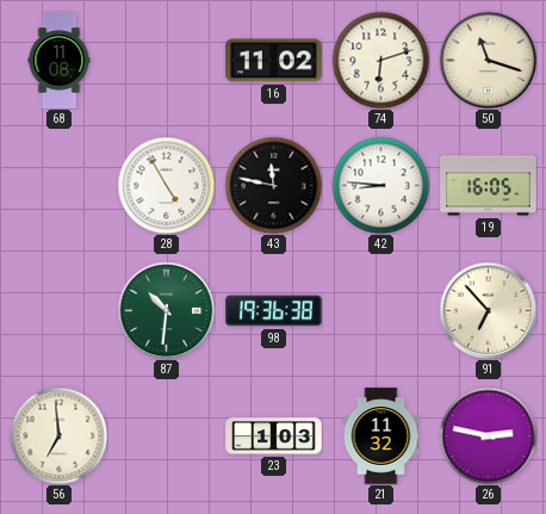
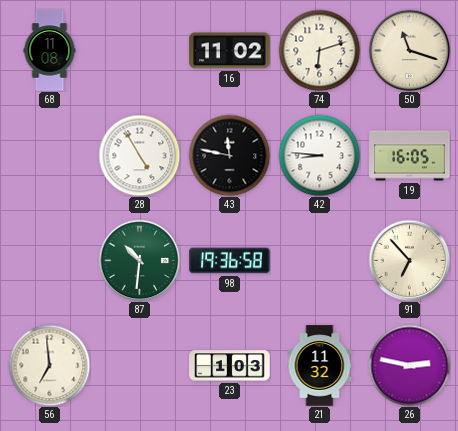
98: 19:36:38 -> 19:36:58 (230, 261)
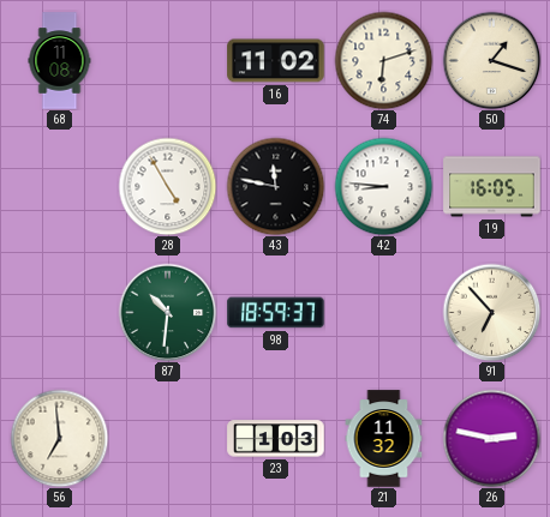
50: 11:18 -> 1:18 (491, 60)
98: 19:36 -> 18:59 (276, 313)
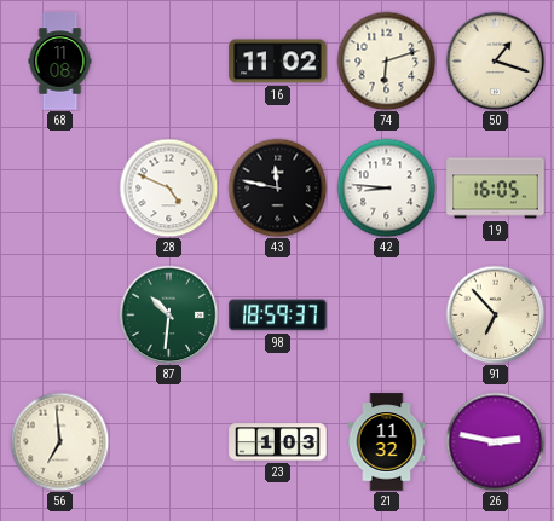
28: 4:55 -> 4:49 (168, 187)
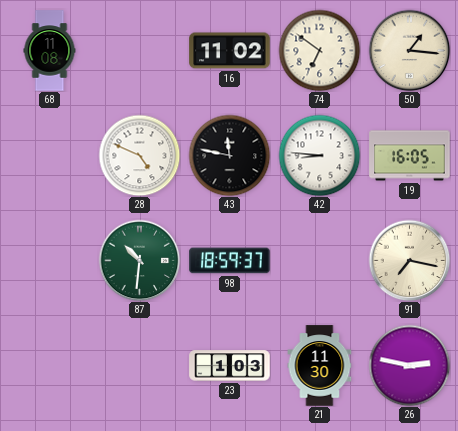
74: 6:12 -> 6:51 (319, 50)
50: 1:18 -> 1:16 (409, 50)
91: 6:53 -> 7:17 (409, 260)
56: 6:59 -> none (59, 441)
21: 11:32 -> 11:30 (320, 366)
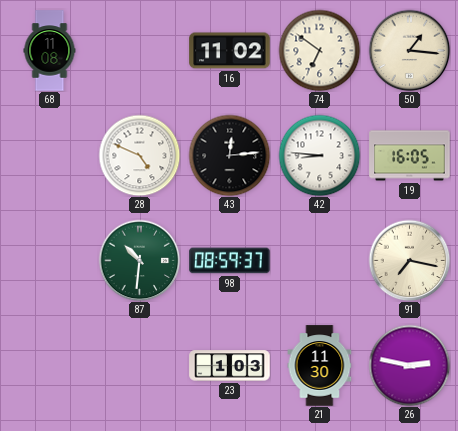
43: 11:47 -> 12:14 (229, 155)
98: 18:59 -> 08:59 (230, 261)
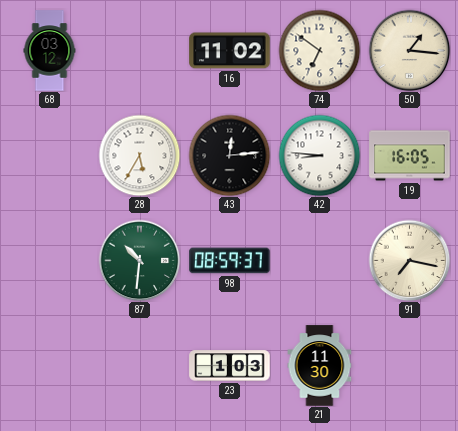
68: 11:08 -> 03:12 (50, 51)
28: 4:49 -> 5:35 (139, 155)
26: 2:47 -> none (409, 365)
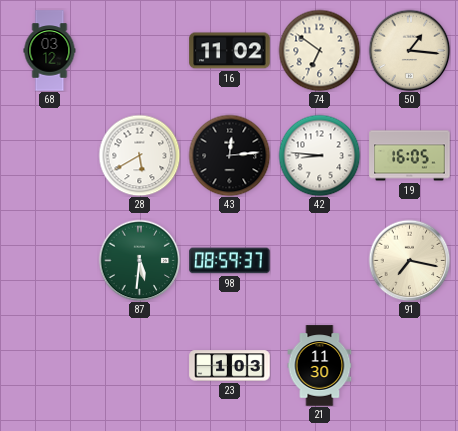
28: 5:35 -> 5:40 (139, 155)
87: 10:31 -> 5:31 (139, 260)
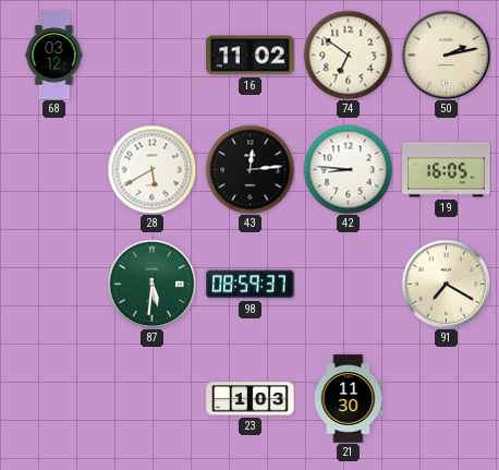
50: 1:16 -> 2:13 (446, 55)
91: 7:17 -> 7:20 (446, 284)
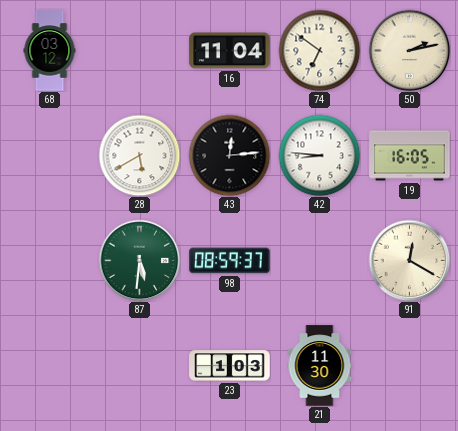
16: 11:02 -> 11:04 (230, 51)
91: 7:20 -> 12:20 (409, 260)
